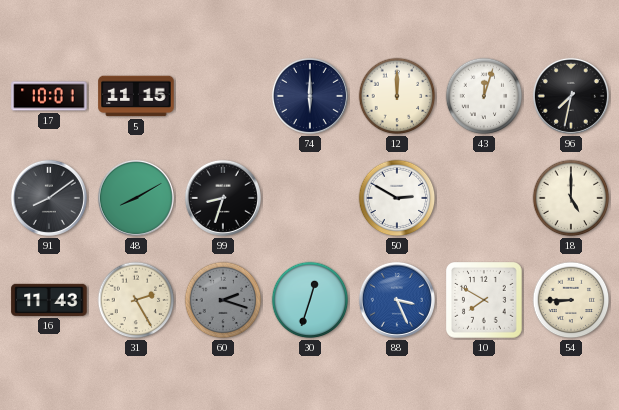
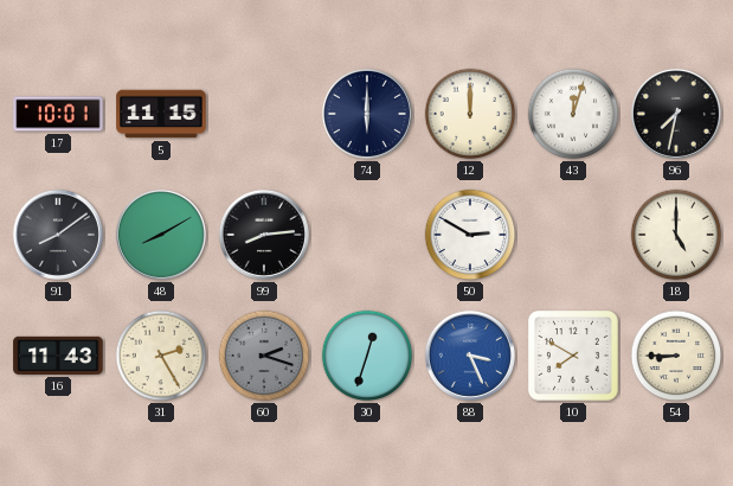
99: 8:33 -> 8:14 (264, 235)
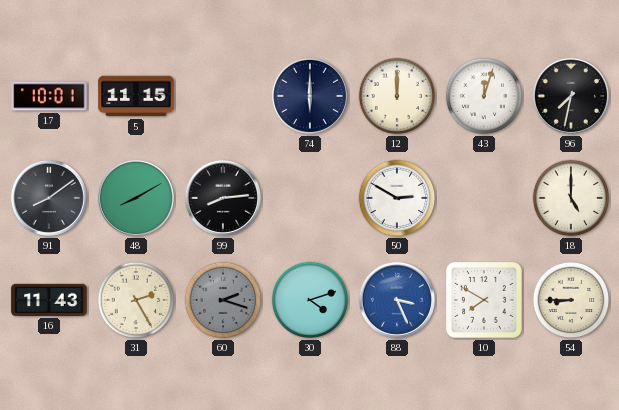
30: 12:33 -> 4:12 (310, 300)
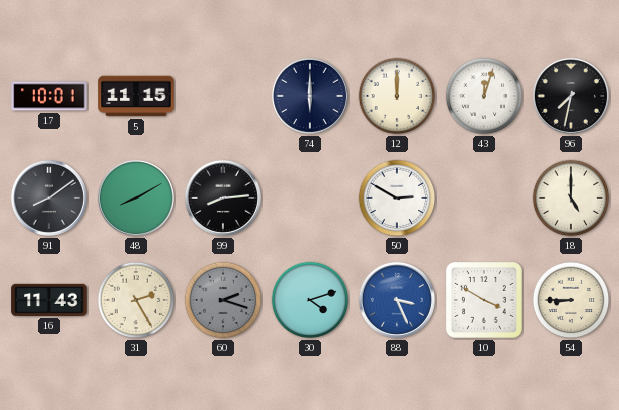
10: 7:50 -> 3:50 (485, 301)
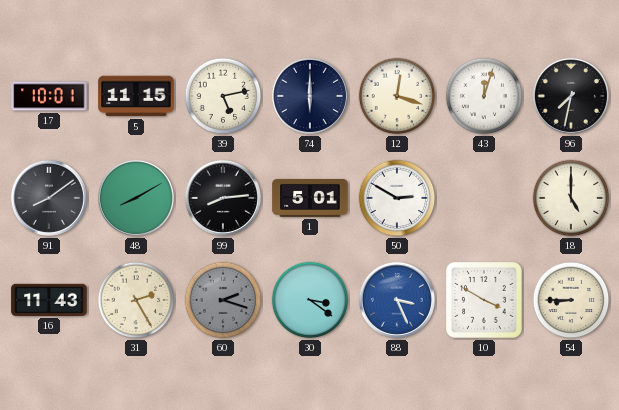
39: none -> 5:13 (223, 96)
12: 12:00 -> 12:18 (397, 96)
1: none -> 5:01 (310, 198)
30: 4:12 -> 3:21 (310, 300)
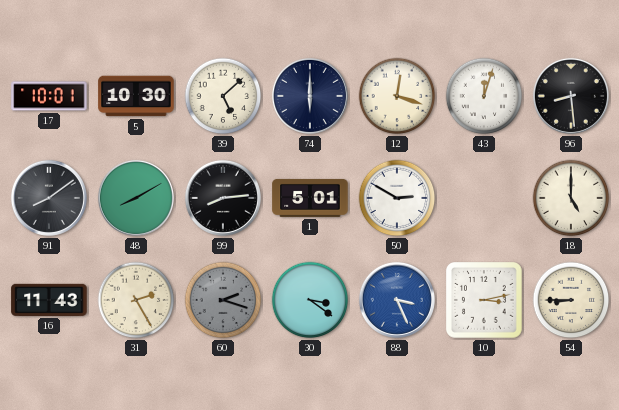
5: 11:15 -> 10:30 (136, 96)
39: 5:13 -> 5:08 (223, 96)
96: 7:32 -> 8:29 (571, 96)
10: 3:50 -> 3:13 (485, 301)
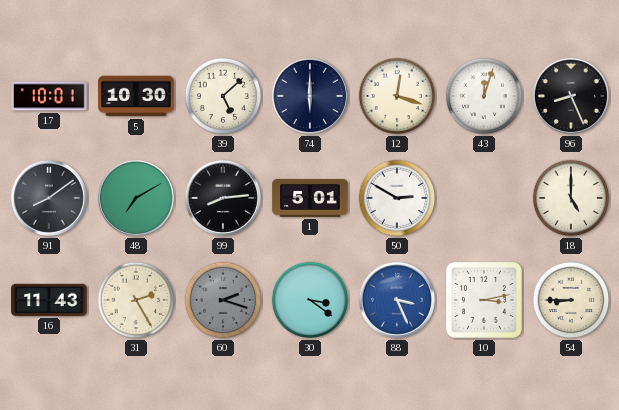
96: 8:29 -> 8:26 (571, 96)
48: 8:10 -> 7:10 (136, 198)
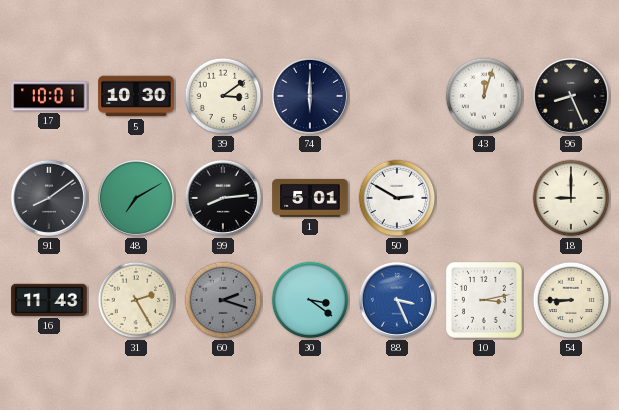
39: 5:08 -> 3:09 (223, 96)
12: 12:18 -> none (397, 96)
18: 5:00 -> 9:00 (571, 198)
